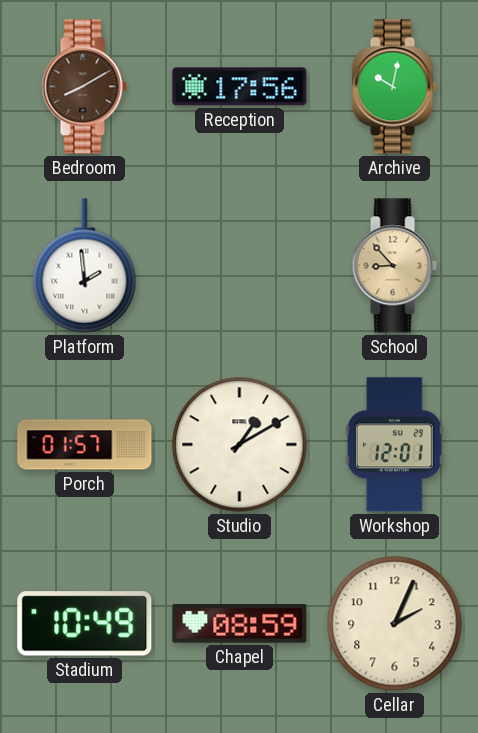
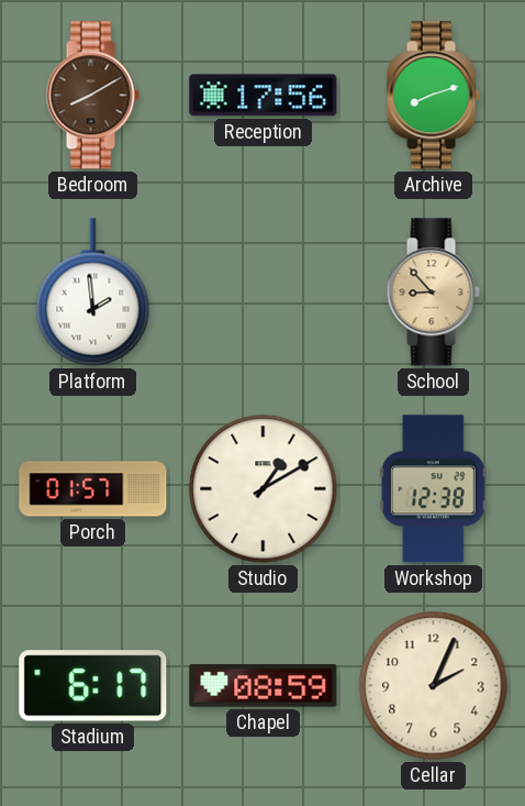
Archive: 10:02 -> 8:12 (433, 96)
Workshop: 12:01 -> 12:38 (433, 489)
Stadium: 10:49 -> 6:17 (93, 686)
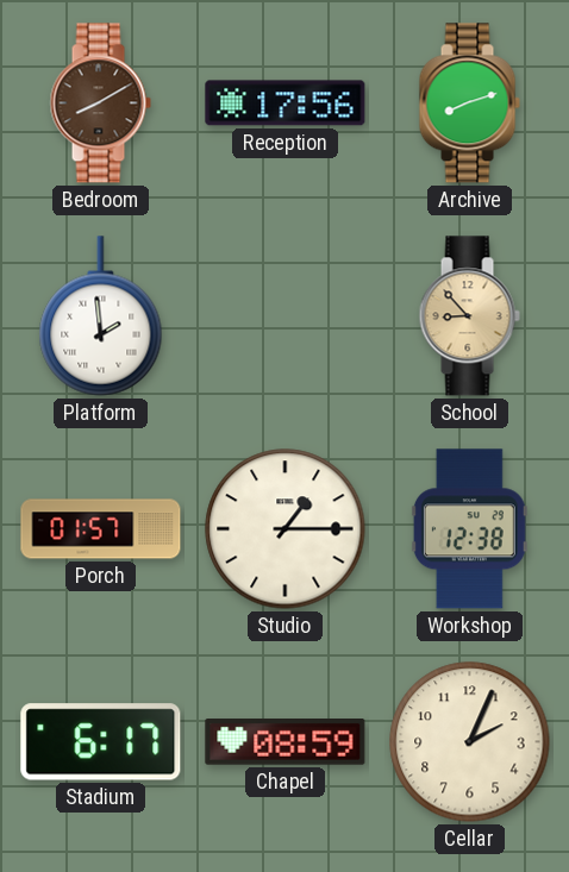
Studio: 1:10 -> 1:15 (286, 529)
